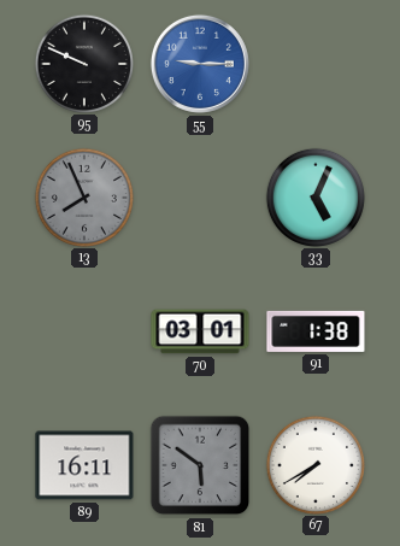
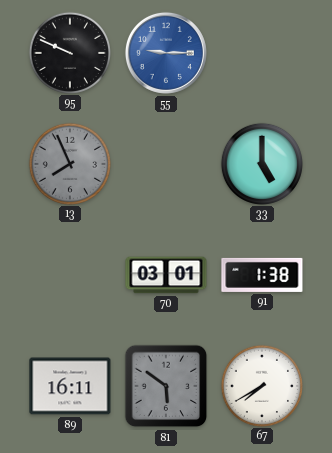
33: 5:04 -> 5:00 (262, 163)
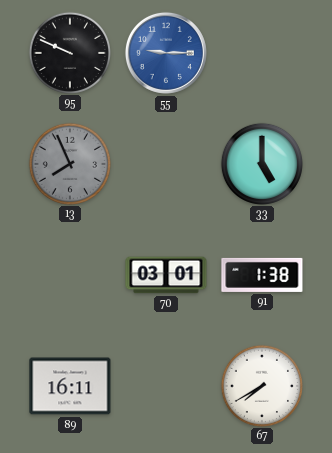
81: 5:51 -> none (166, 386)
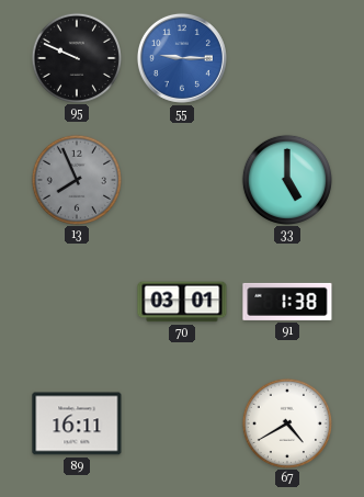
67: 7:40 -> 4:40 (287, 422)
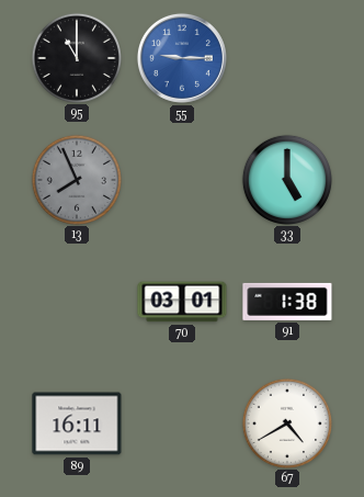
95: 9:49 -> 11:00 (77, 57)
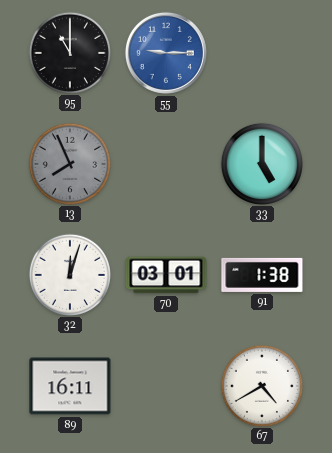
32: none -> 12:03 (70, 274)
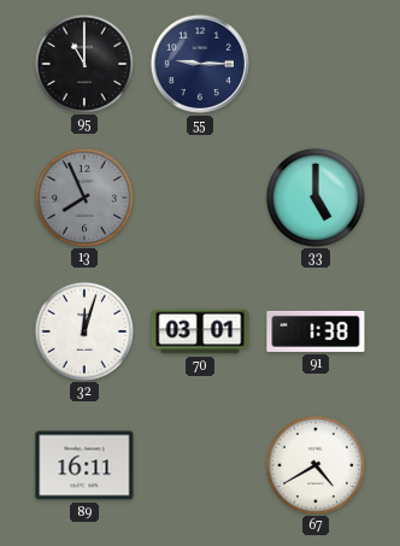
55 dial: blue -> navy (200, 64)
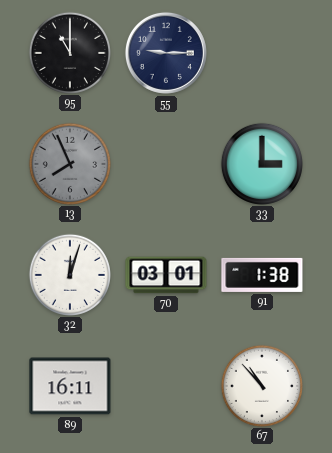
33: 5:00 -> 3:00 (262, 163)
67: 4:40 -> 10:53 (262, 385)
